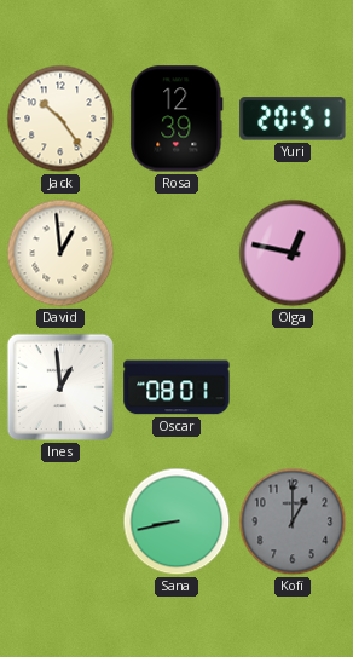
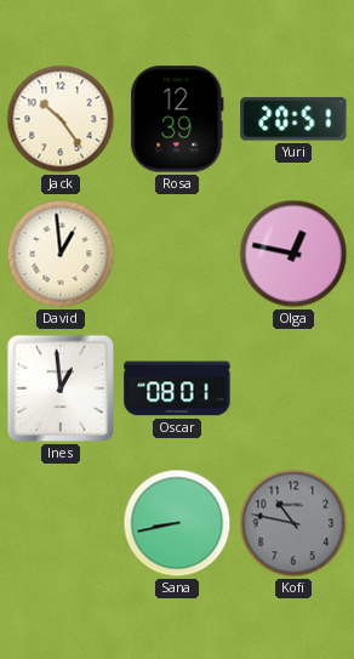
Kofi: 1:00 -> 10:47 (293, 523)
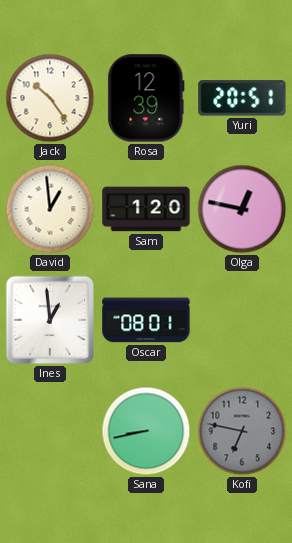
Sam: none -> 1:20 (146, 209)
Kofi: 10:47 -> 6:47 (242, 431)
